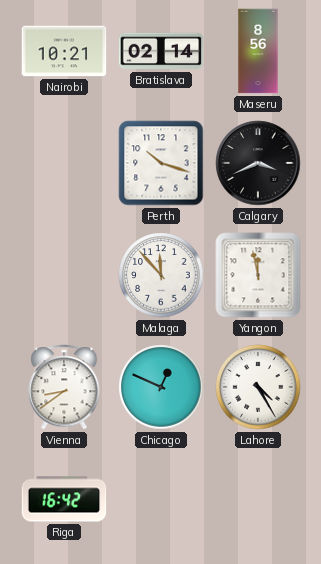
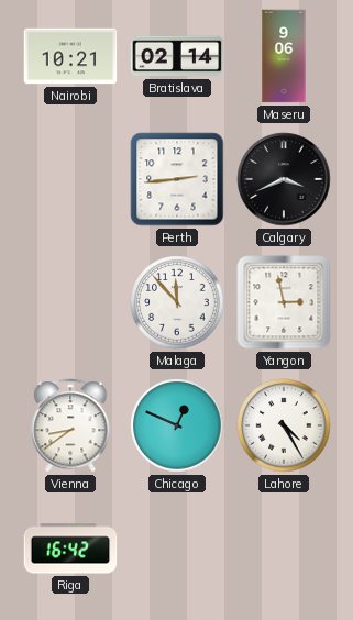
Maseru: 8:56 -> 9:06 (284, 56)
Perth: 10:18 -> 2:44 (177, 179)
Yangon: 11:58 -> 2:58 (284, 302)
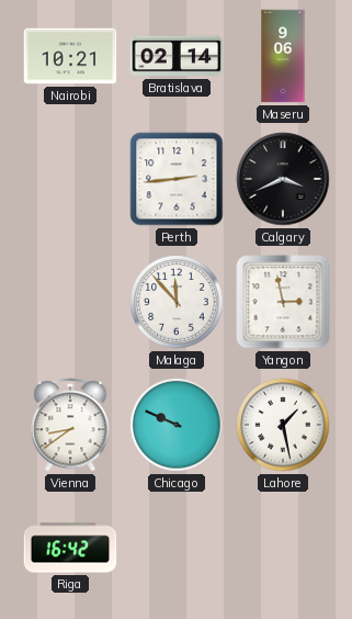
Chicago: 12:49 -> 9:49 (177, 425)
Lahore: 4:25 -> 1:28 (283, 425)
